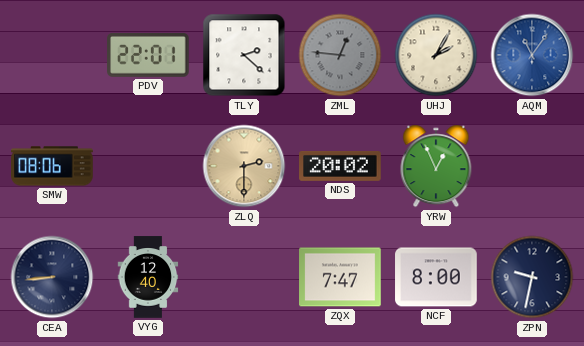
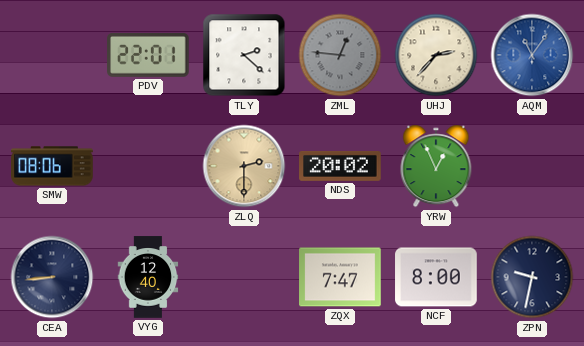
UHJ: 2:05 -> 2:37 (436, 55)
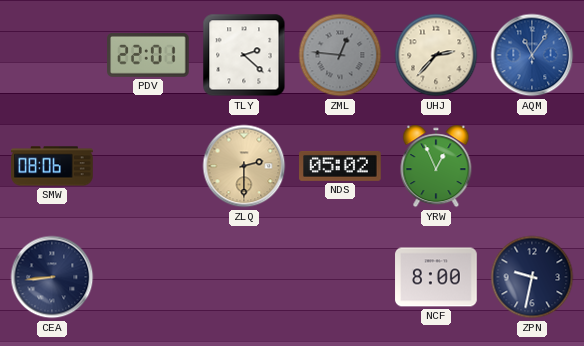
NDS: 20:02 -> 05:02 (340, 166)
VYG: 12:40 -> none (148, 277)
ZQX: 7:47 -> none (340, 277)
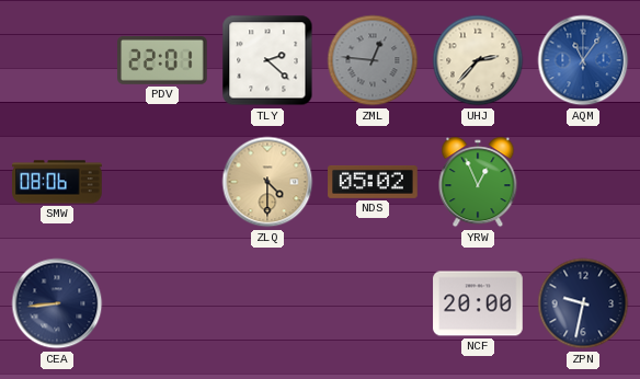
ZLQ: 2:30 -> 4:30 (267, 182)
NCF: 8:00 -> 20:00 (478, 303)
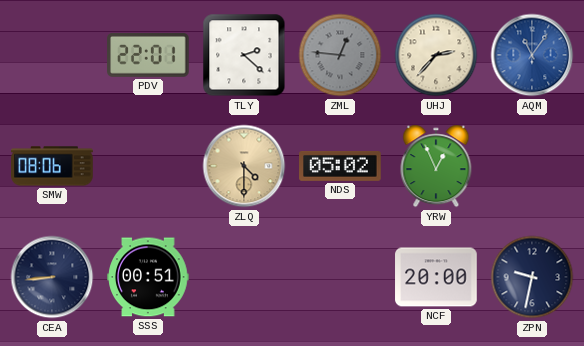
SSS: none -> 00:51 (148, 277)
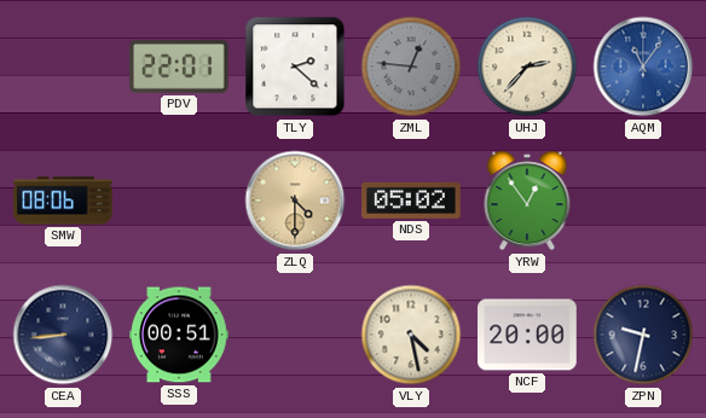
YRW: 12:56 -> 12:54 (527, 201)
VLY: none -> 4:28 (411, 335)
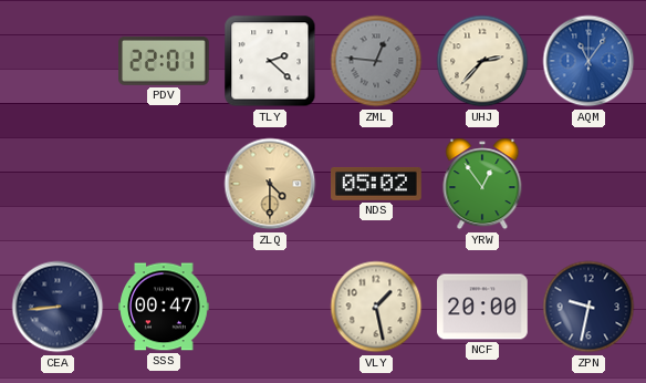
SMW: 08:06 -> none (63, 201)
SSS: 00:51 -> 00:47 (164, 307)
VLY: 4:28 -> 1:28 (376, 307)
